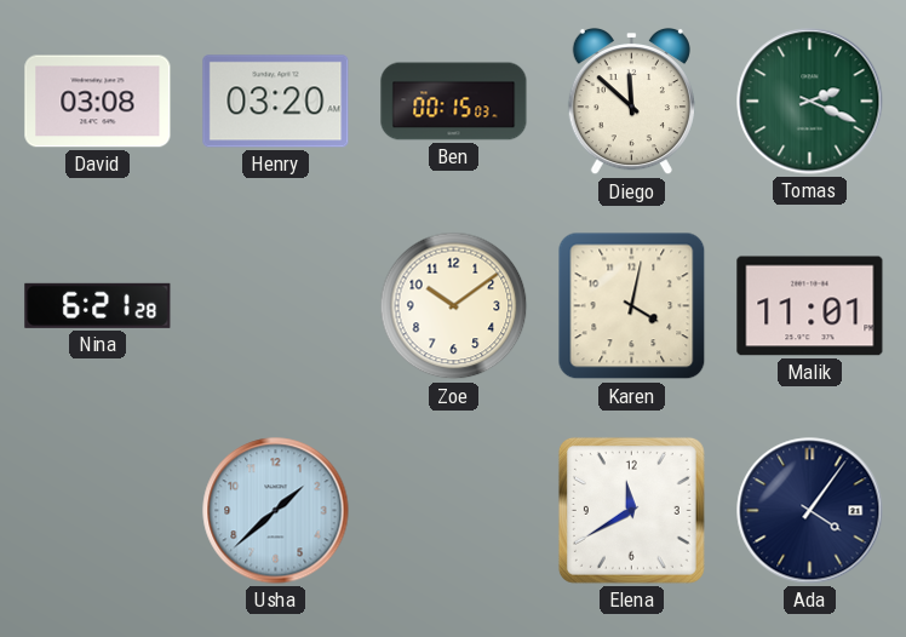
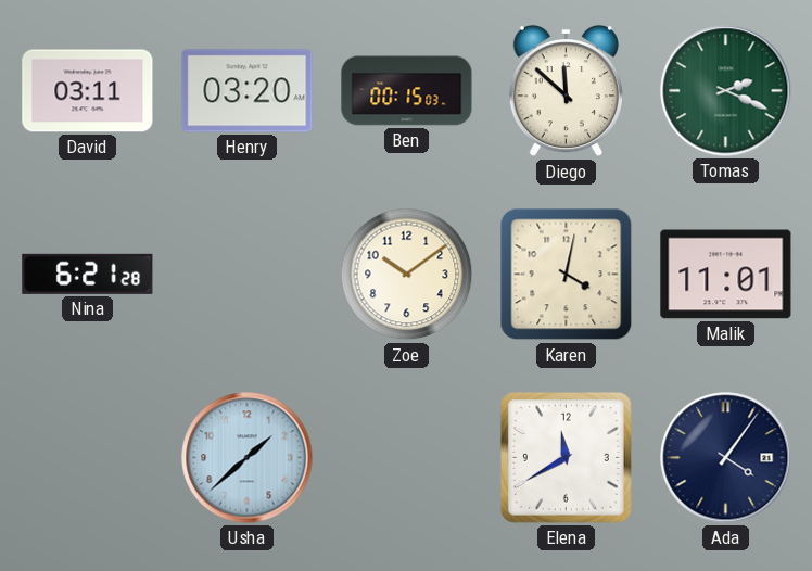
David: 03:08 -> 03:11 (88, 91)
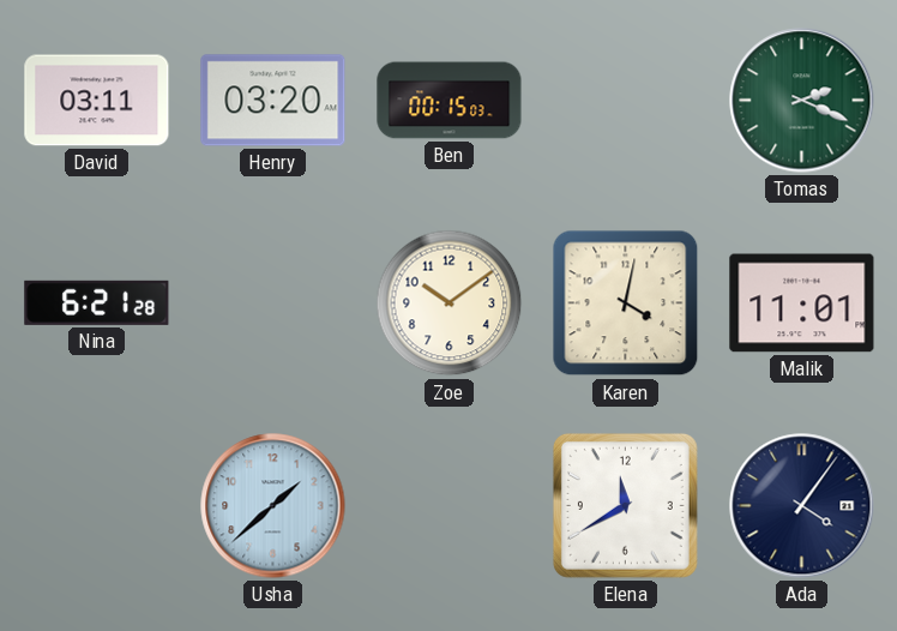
Diego: 11:52 -> none (566, 91)
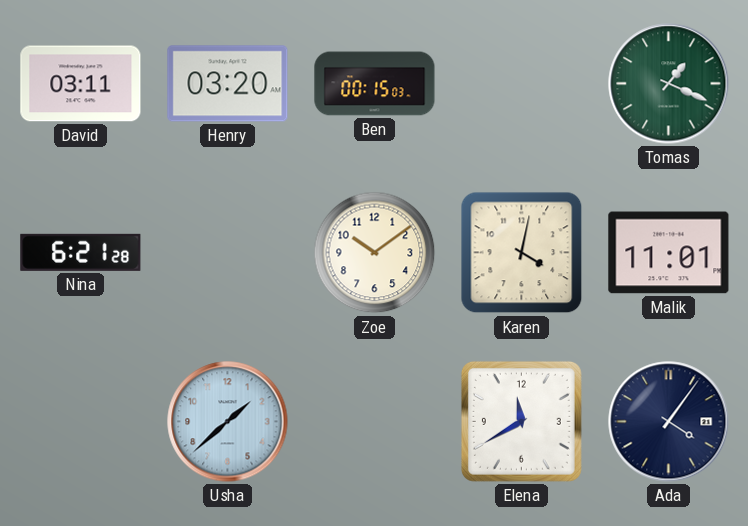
Tomas: 2:19 -> 1:19 (669, 84)
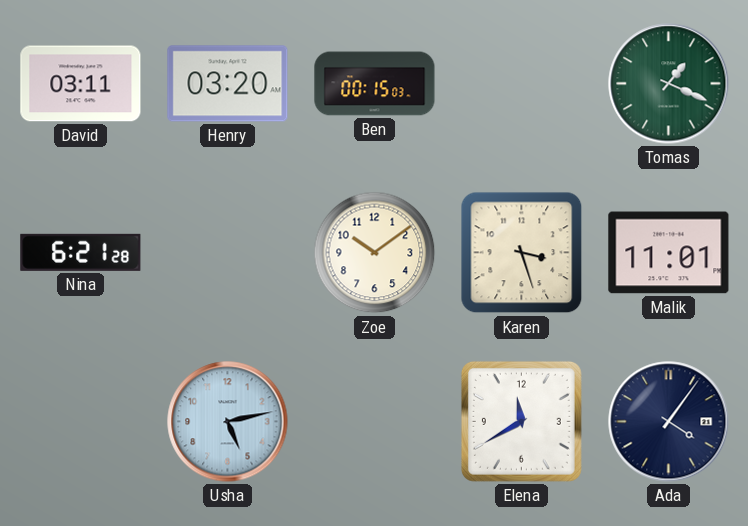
Karen: 4:02 -> 3:27 (522, 253)
Usha: 1:38 -> 5:13 (228, 422)
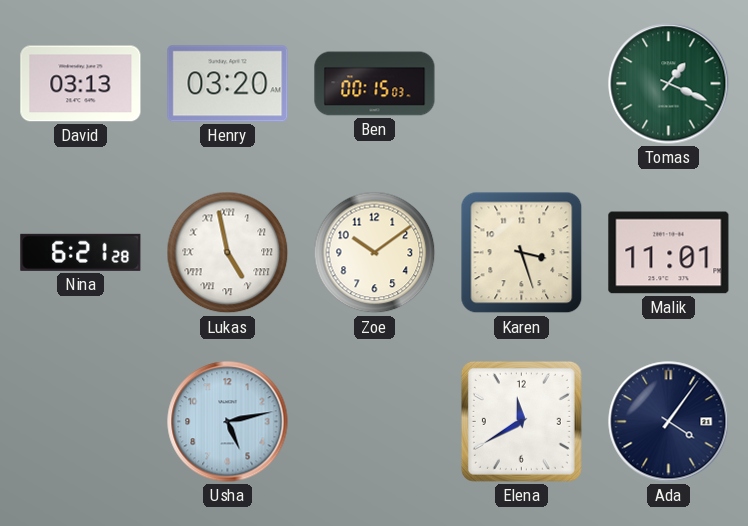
David: 03:11 -> 03:13 (81, 84)
Lukas: none -> 4:58 (228, 253)
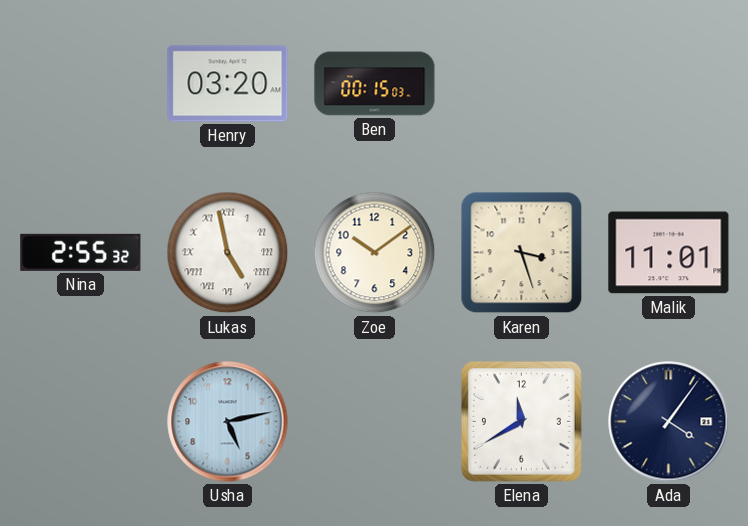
David: 03:13 -> none (81, 84)
Tomas: 1:19 -> none (669, 84)
Nina: 6:21 -> 2:55 (81, 252)
